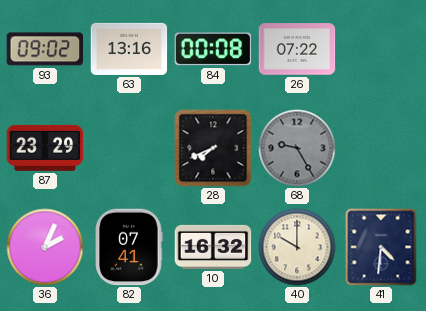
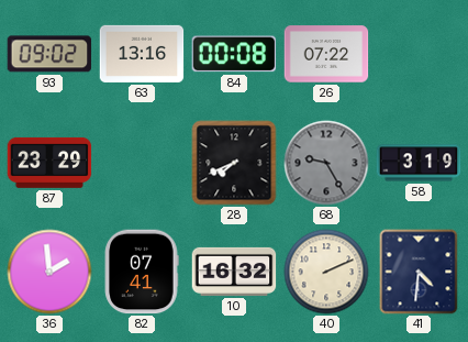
58: none -> 3:19 (419, 163)
36: 2:04 -> 1:59 (49, 272)
40: 10:00 -> 2:11 (326, 272)
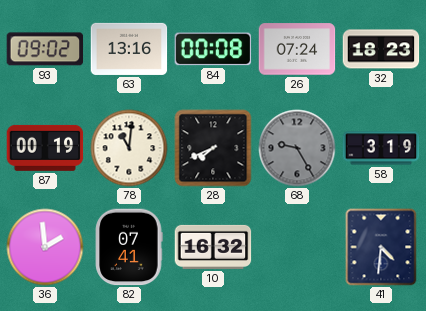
26: 07:22 -> 07:24 (297, 49)
32: none -> 18:23 (381, 49)
87: 23:29 -> 00:19 (45, 148)
78: none -> 11:01 (129, 148)
40: 2:11 -> none (326, 272)
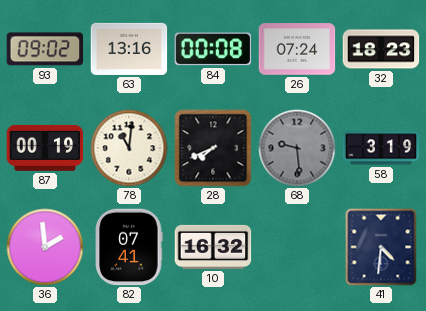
68: 9:25 -> 9:29 (297, 148)
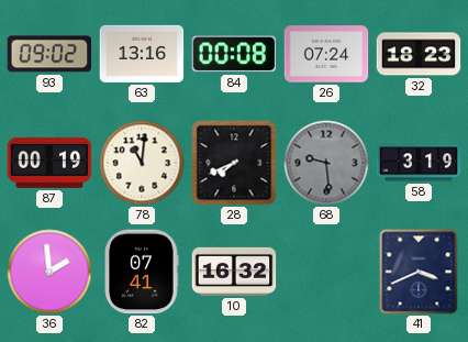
41: 4:31 -> 3:41 (419, 272)
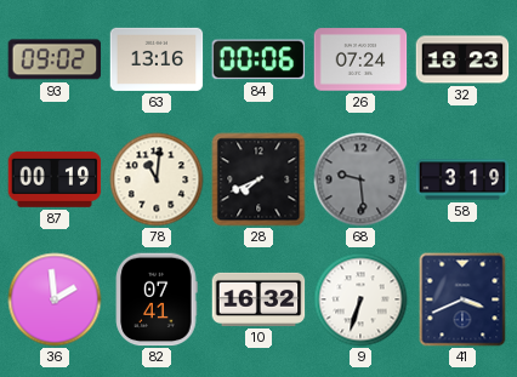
84: 00:08 -> 00:06 (258, 59)
9: none -> 6:33 (360, 299)
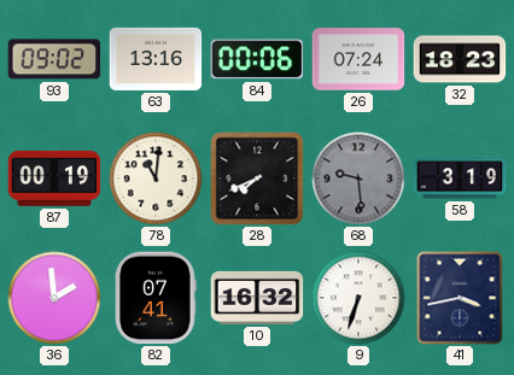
41: 3:41 -> 3:43 (460, 298)
